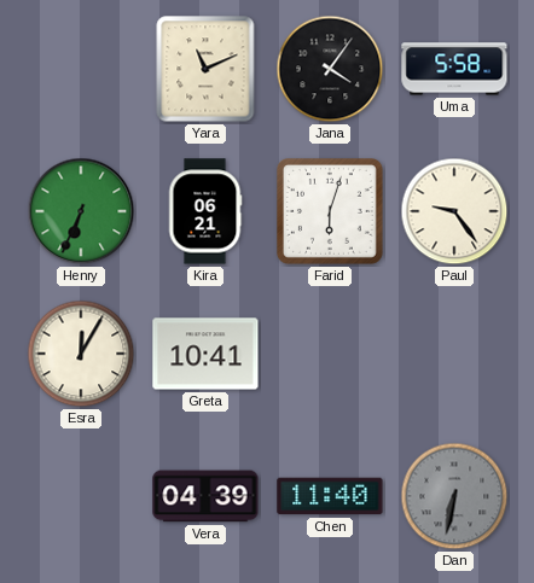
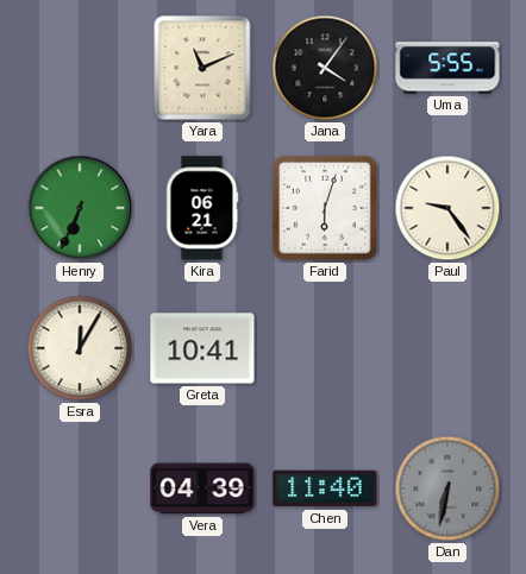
Uma: 5:58 -> 5:55 (447, 68)
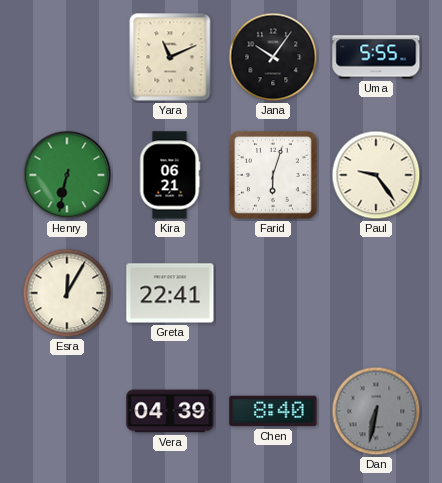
Jana: 4:06 -> 10:06 (273, 57)
Henry: 6:34 -> 6:32 (67, 175)
Greta: 10:41 -> 22:41 (170, 293)
Chen: 11:40 -> 8:40 (273, 411)
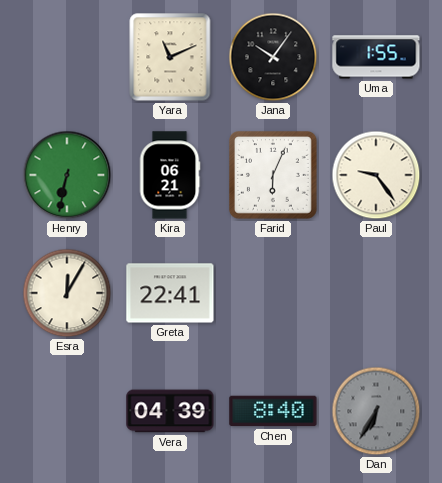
Uma: 5:55 -> 1:55 (376, 57)
Farid: 6:03 -> 6:04 (274, 176)
Dan: 6:32 -> 6:35 (376, 411)
